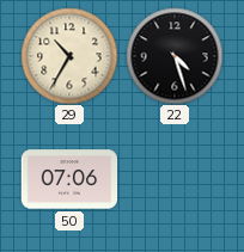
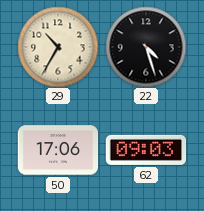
50: 07:06 -> 17:06 (58, 150)
62: none -> 09:03 (146, 150)
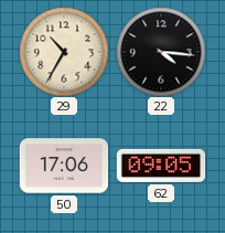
22: 4:27 -> 4:16 (161, 52)
62: 09:03 -> 09:05 (161, 166)
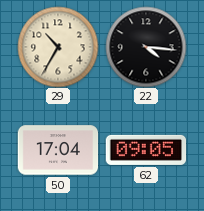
50: 17:06 -> 17:04 (58, 150)
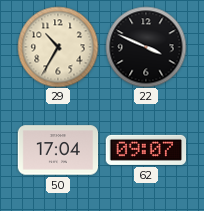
22: 4:16 -> 3:49 (146, 47)
62: 09:05 -> 09:07 (146, 150)
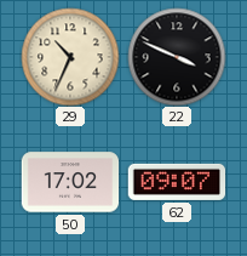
29: 10:35 -> 10:34 (70, 57)
50: 17:04 -> 17:02 (70, 182)
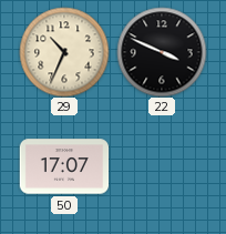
50: 17:02 -> 17:07 (64, 166)
62: 09:07 -> none (177, 182)
